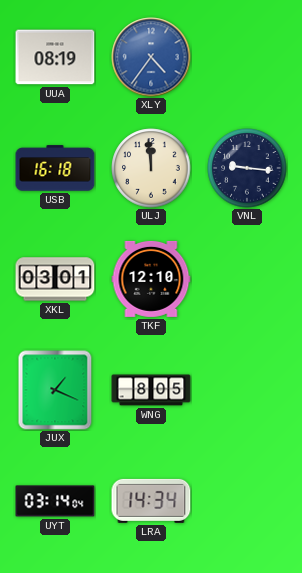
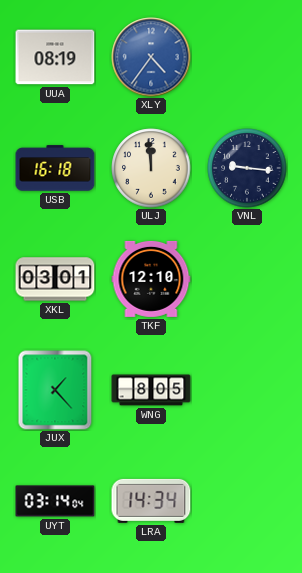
JUX: 1:19 -> 1:23 (55, 390)
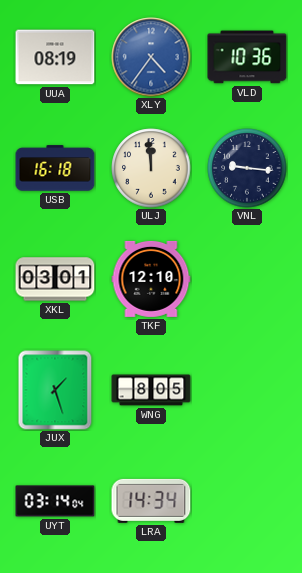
VLD: none -> 10:36 (247, 57)
JUX: 1:23 -> 1:27 (55, 390)
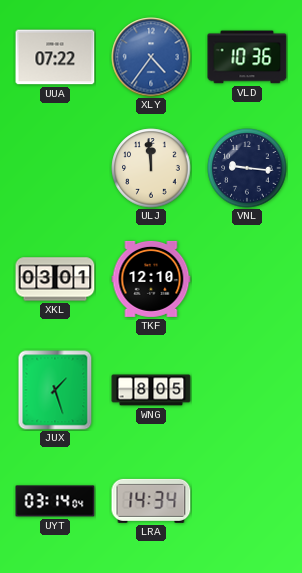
UUA: 08:19 -> 07:22 (55, 57)
USB: 16:18 -> none (55, 168)
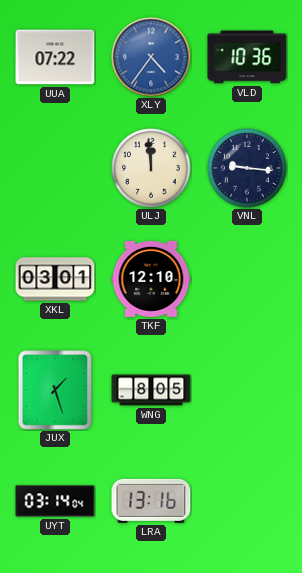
LRA: 14:34 -> 13:16 (151, 501)
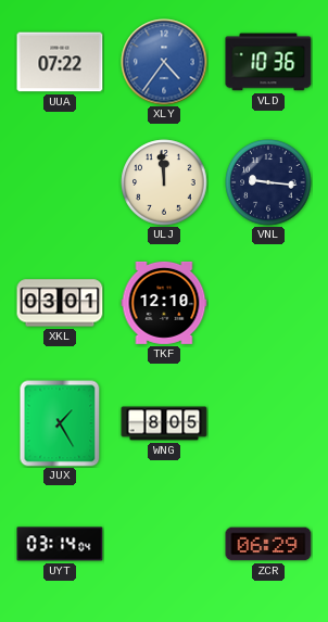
JUX: 1:27 -> 1:25 (60, 423)
LRA: 13:16 -> none (151, 501)
ZCR: none -> 06:29 (268, 544)
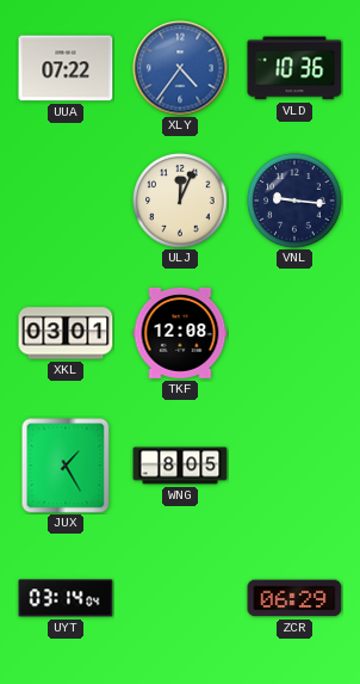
ULJ: 11:59 -> 12:04 (180, 201)
TKF: 12:10 -> 12:08 (180, 333)
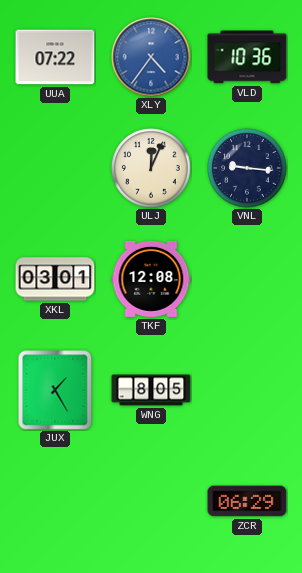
UYT: 03:14 -> none (66, 598)
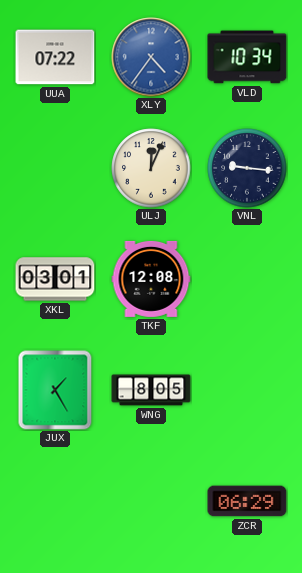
VLD: 10:36 -> 10:34 (247, 57)
